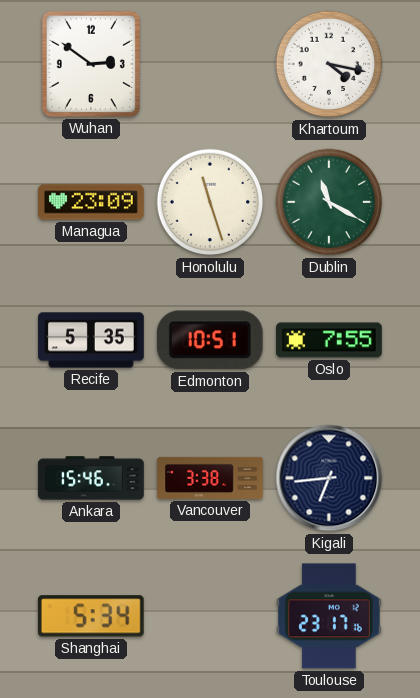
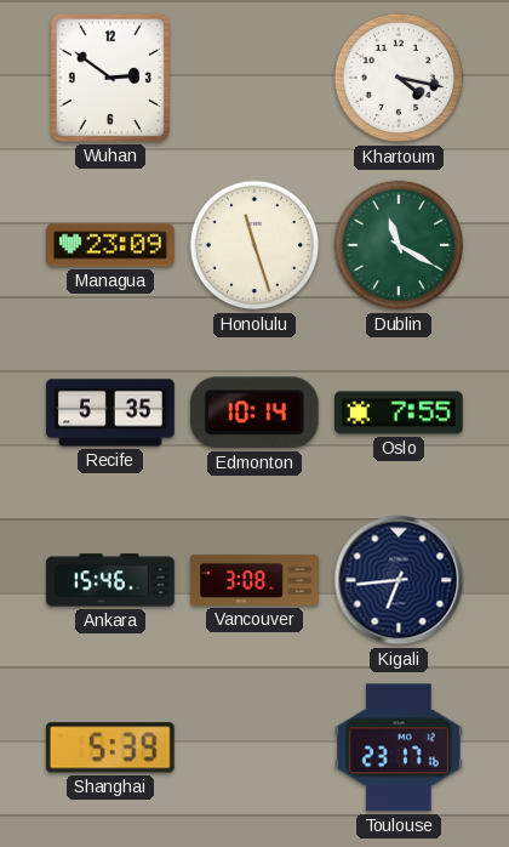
Edmonton: 10:51 -> 10:14 (254, 413)
Vancouver: 3:38 -> 3:08 (254, 580)
Shanghai: 5:34 -> 5:39 (110, 747)
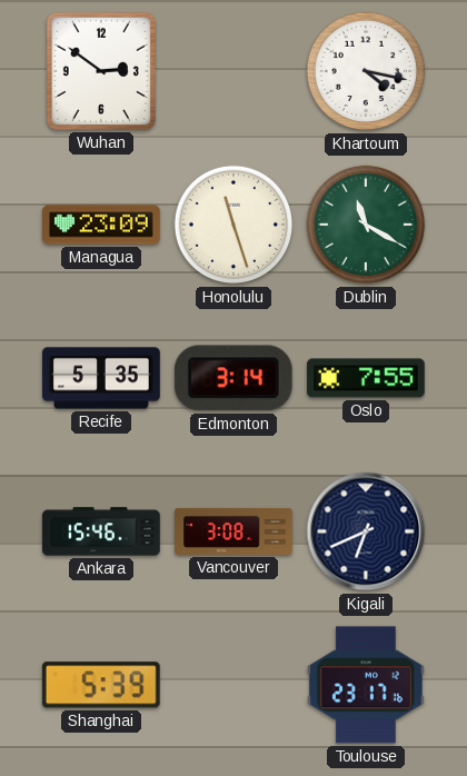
Edmonton: 10:14 -> 3:14 (233, 378)
Kigali: 6:44 -> 6:41 (366, 531)
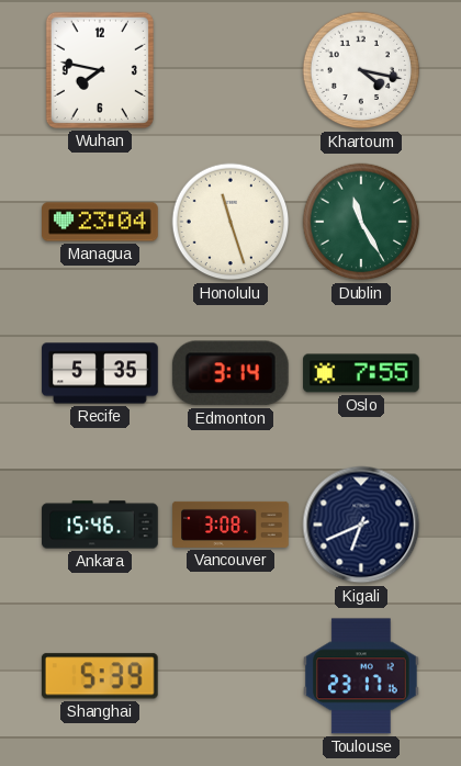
Wuhan: 2:51 -> 7:47 (100, 70)
Managua: 23:09 -> 23:04 (100, 222)
Dublin: 11:20 -> 11:25 (361, 222)
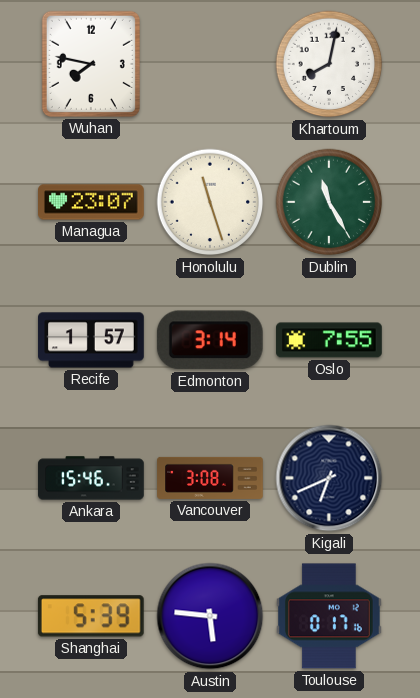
Khartoum: 4:17 -> 8:02 (329, 64)
Managua: 23:04 -> 23:07 (91, 202)
Recife: 5:35 -> 1:57 (91, 340)
Austin: none -> 5:46 (210, 616)
Toulouse: 23:17 -> 0:17 (330, 616)
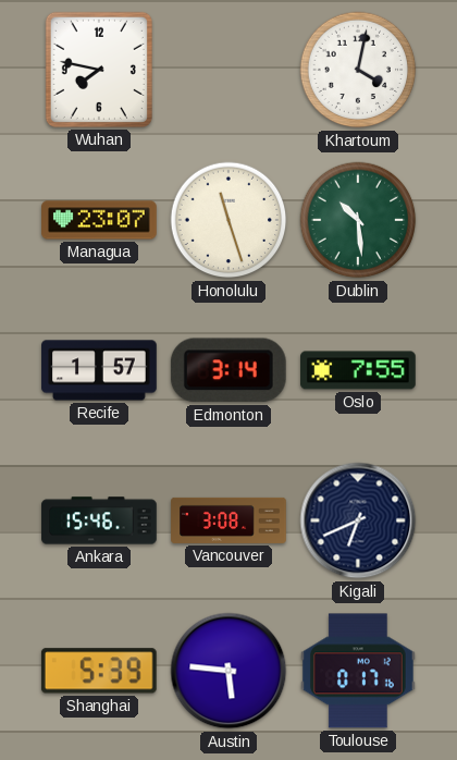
Khartoum: 8:02 -> 4:02 (358, 70)
Dublin: 11:25 -> 10:29 (358, 220)
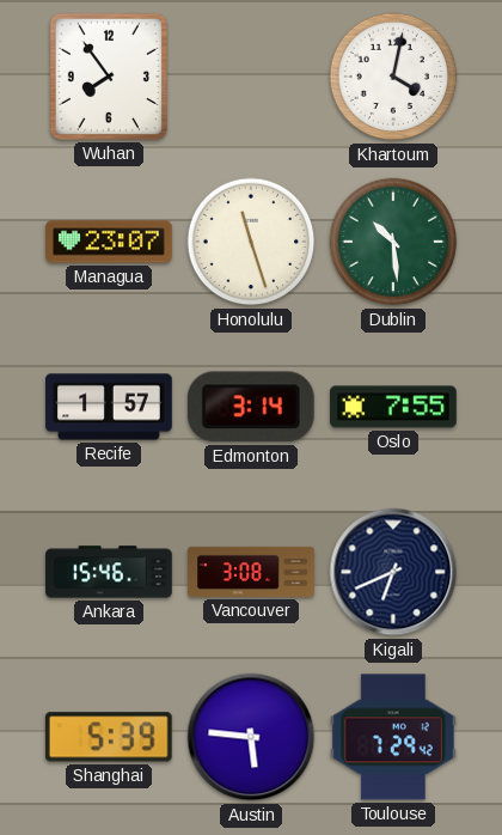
Wuhan: 7:47 -> 7:54 (109, 77)
Toulouse: 0:17 -> 7:29 (394, 737)
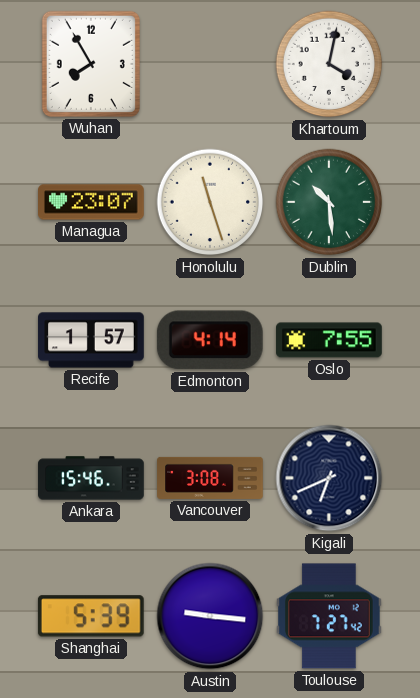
Wuhan: 7:54 -> 7:55 (91, 64)
Edmonton: 3:14 -> 4:14 (210, 340)
Austin: 5:46 -> 9:16 (210, 616)
Toulouse: 7:29 -> 7:27 (330, 616)
